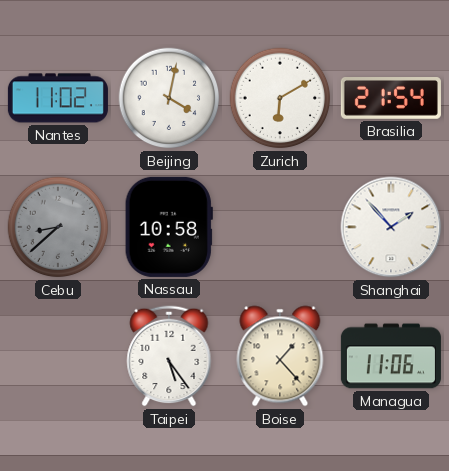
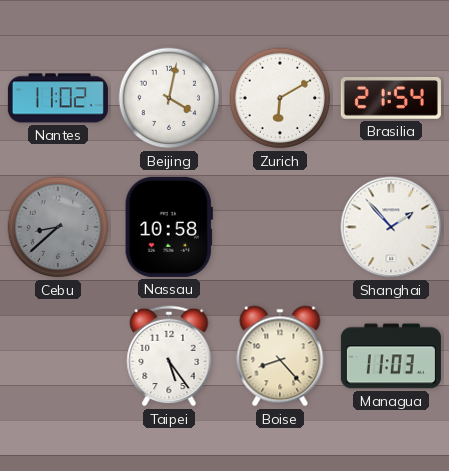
Boise: 1:23 -> 8:23 (280, 356)
Managua: 11:06 -> 11:03 (391, 356)
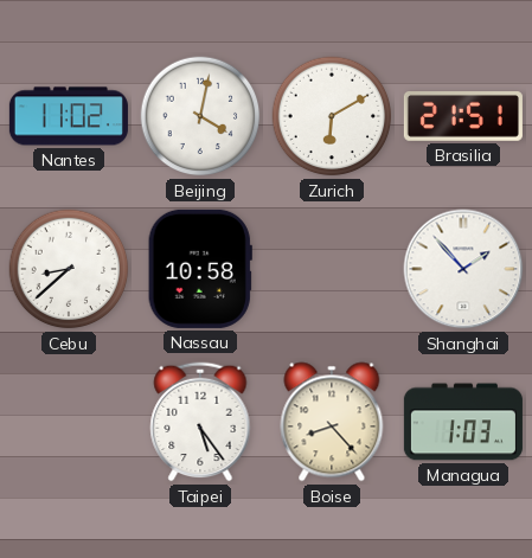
Brasilia: 21:54 -> 21:51 (463, 117)
Cebu dial: grey -> white (69, 269)
Managua: 11:03 -> 1:03 (463, 422)
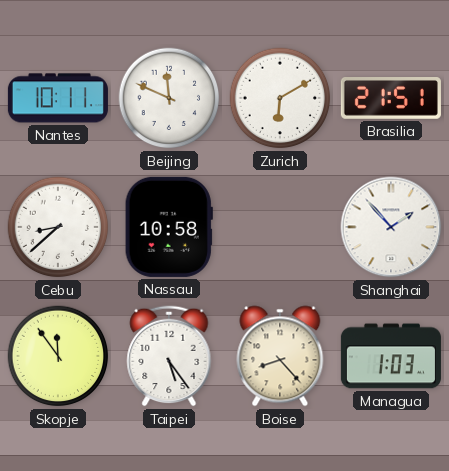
Nantes: 11:02 -> 10:11 (58, 98)
Beijing: 4:02 -> 11:49 (169, 98)
Skopje: none -> 11:54 (58, 356)
